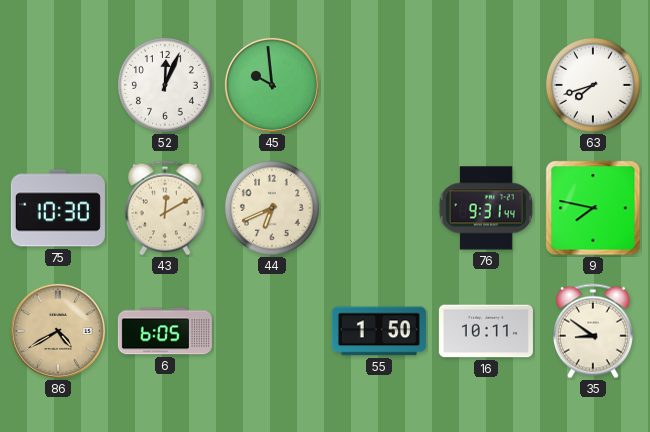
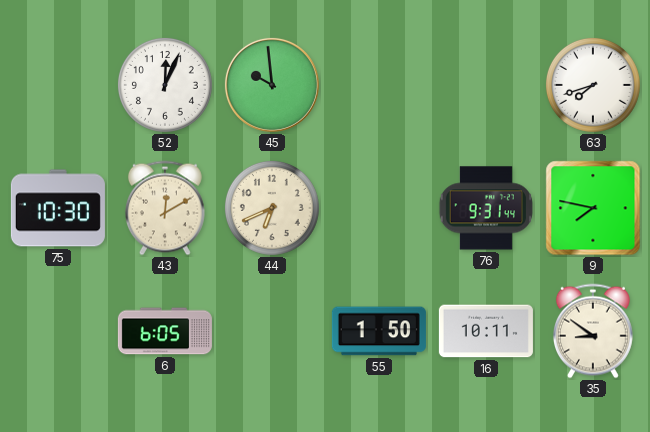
86: 4:40 -> none (58, 331)
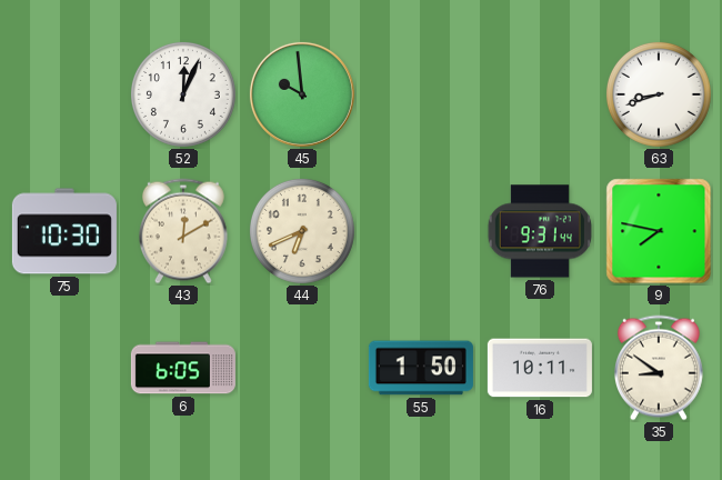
63: 7:42 -> 8:42 (659, 94)
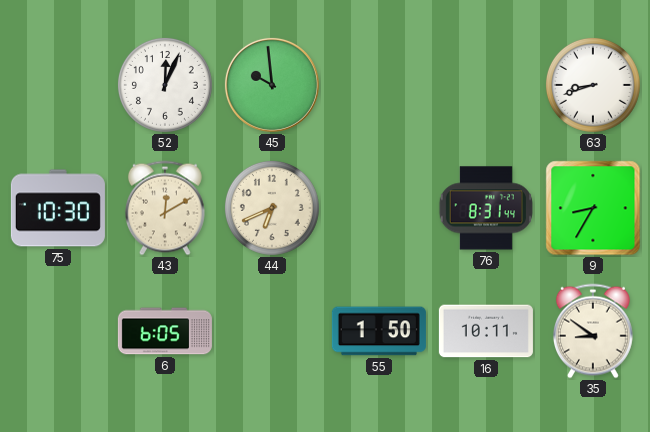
76: 9:31 -> 8:31 (486, 208)
9: 7:47 -> 8:35 (593, 208)
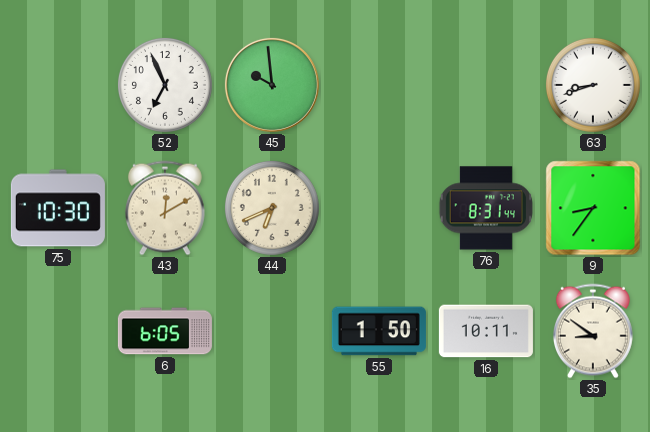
52: 12:04 -> 6:56 (165, 85)
9: 8:35 -> 8:36 (593, 208)
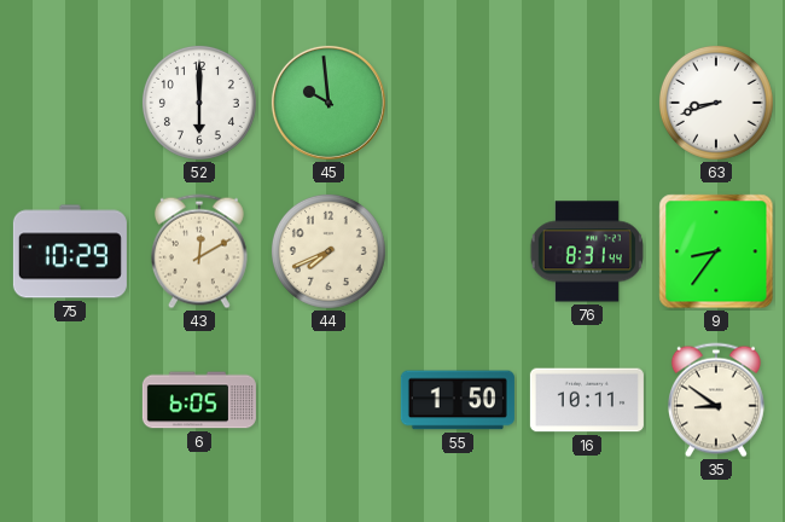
52: 6:56 -> 6:00 (199, 103)
75: 10:30 -> 10:29 (70, 251)
44: 6:41 -> 7:41 (328, 251)
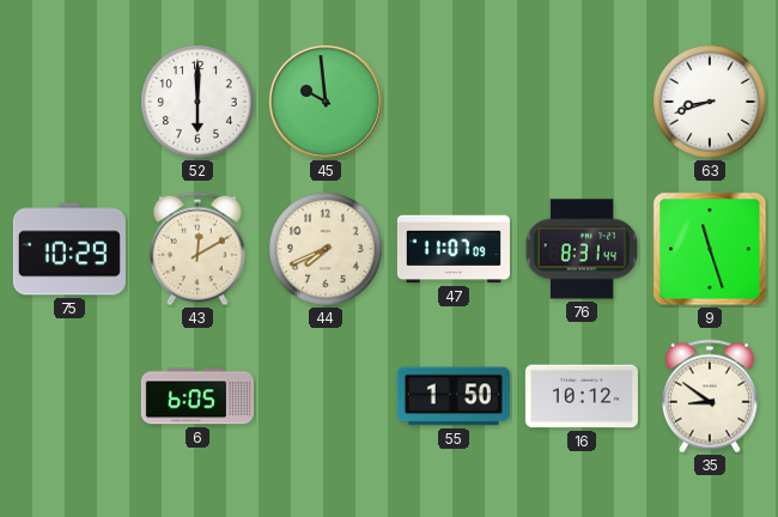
47: none -> 11:07 (454, 249)
9: 8:36 -> 11:27 (710, 249)
16: 10:11 -> 10:12 (582, 396)
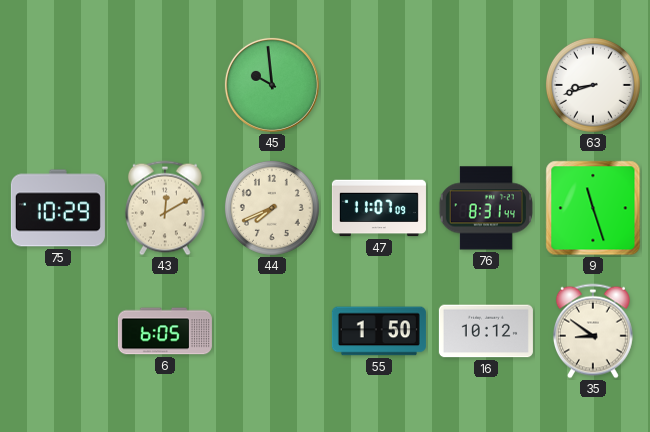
52: 6:00 -> none (197, 102)
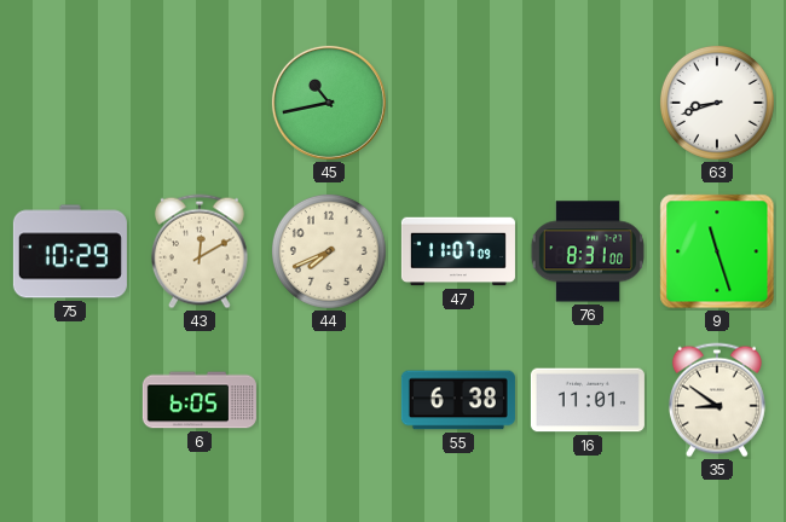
45: 9:59 -> 10:43 (329, 103)
76: 8:31:44 -> 8:31:00 (588, 251)
55: 1:50 -> 6:38 (458, 400)
16: 10:12 -> 11:01 (588, 400)
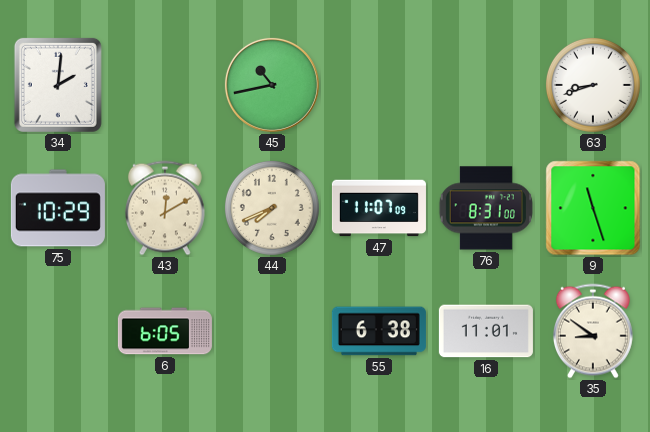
34: none -> 2:01 (58, 85)
